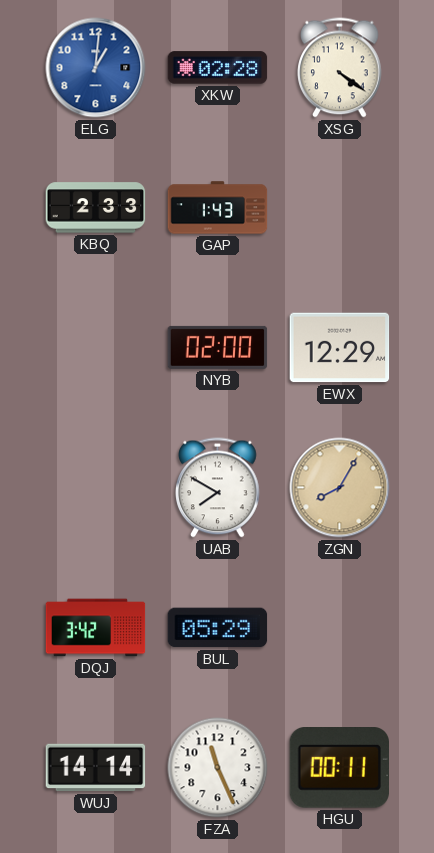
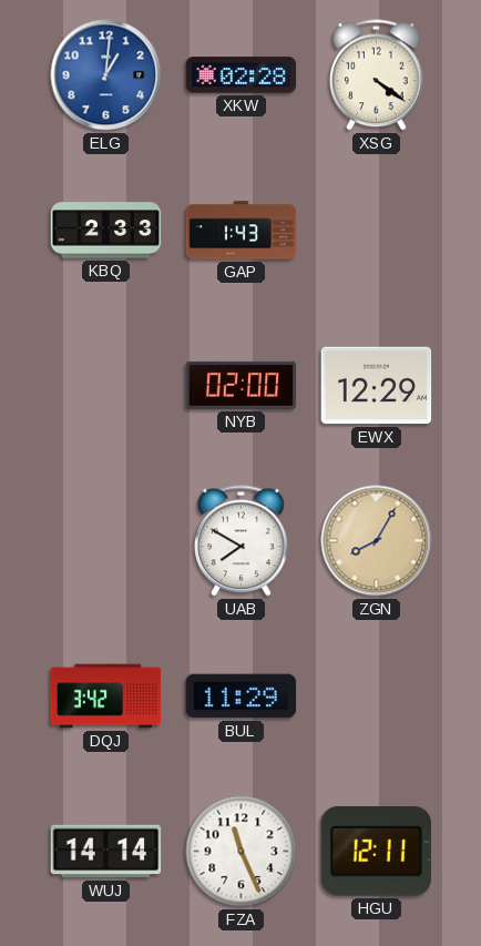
BUL: 05:29 -> 11:29 (242, 696)
HGU: 00:11 -> 12:11 (376, 852)
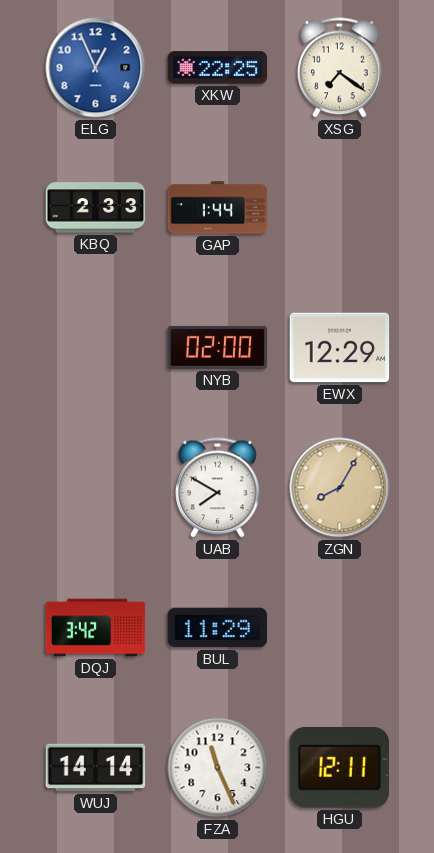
ELG: 1:01 -> 12:56 (96, 68)
XKW: 02:28 -> 22:25 (218, 68)
XSG: 4:21 -> 7:21 (340, 68)
GAP: 1:43 -> 1:44 (218, 208)
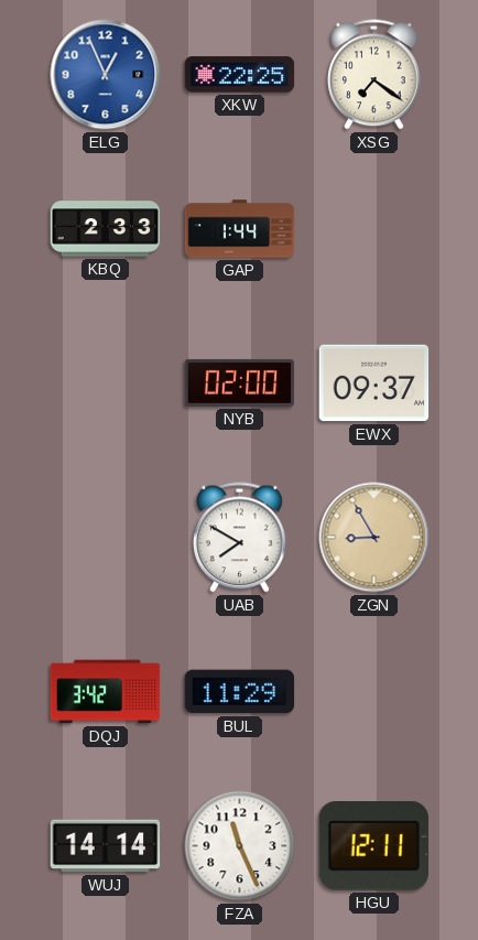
EWX: 12:29 -> 09:37 (374, 383)
ZGN: 8:05 -> 8:55 (374, 538)
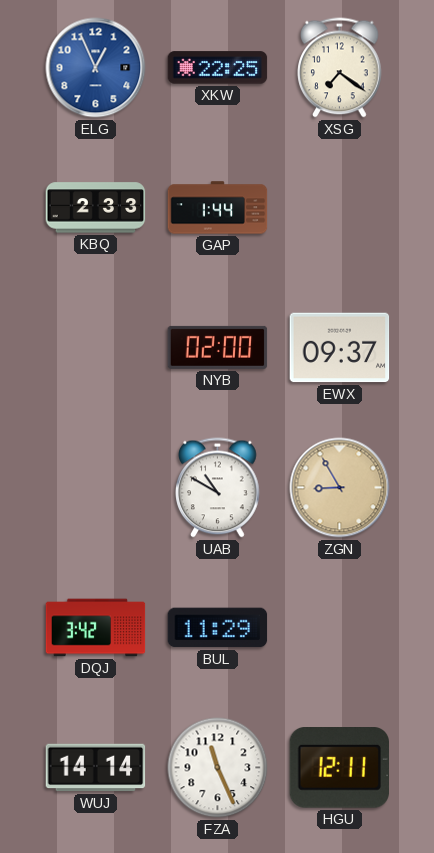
UAB: 7:50 -> 10:50 (218, 488)
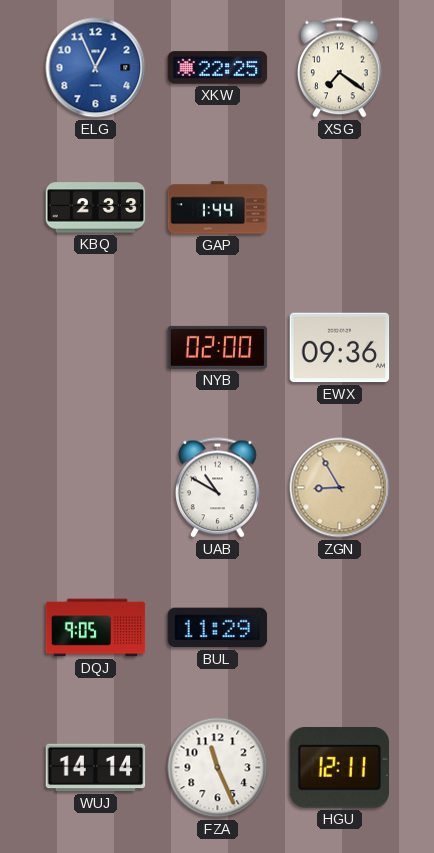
EWX: 09:37 -> 09:36 (340, 348)
DQJ: 3:42 -> 9:05 (96, 628)
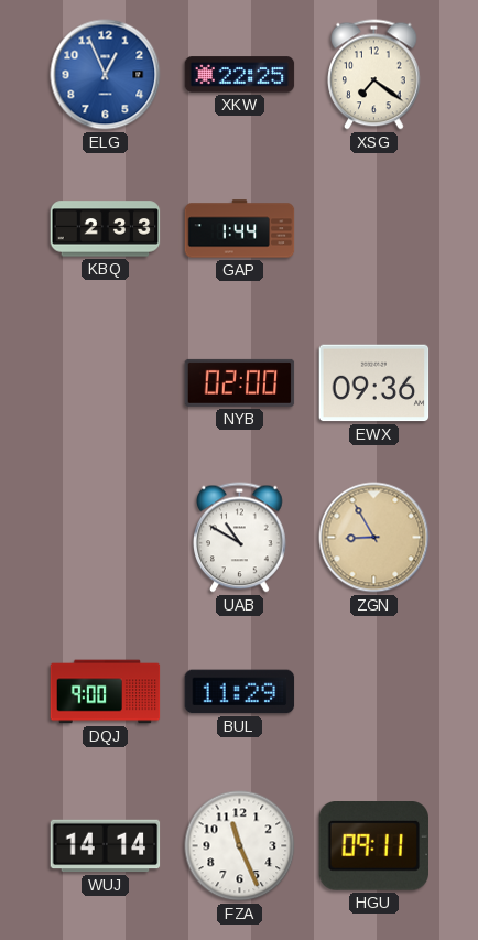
DQJ: 9:05 -> 9:00 (106, 692)
HGU: 12:11 -> 09:11 (373, 846)
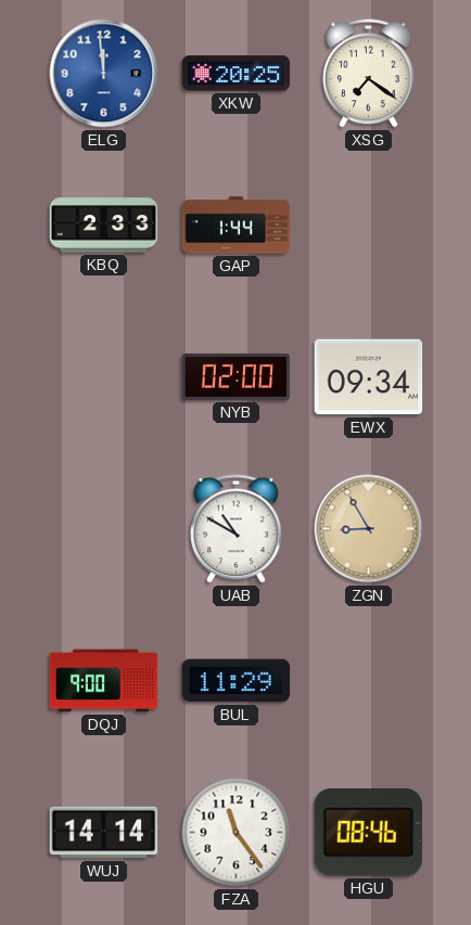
ELG: 12:56 -> 11:59 (104, 74)
XKW: 22:25 -> 20:25 (237, 74)
EWX: 09:36 -> 09:34 (369, 377)
FZA: 11:26 -> 11:24 (237, 833)
HGU: 09:11 -> 08:46 (368, 833)
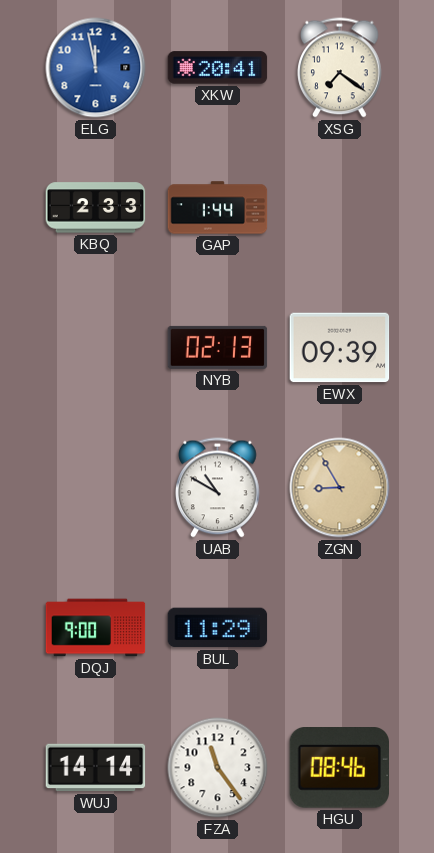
ELG: 11:59 -> 11:58 (96, 68)
XKW: 20:25 -> 20:41 (218, 68)
NYB: 02:00 -> 02:13 (218, 347)
EWX: 09:34 -> 09:39 (340, 348)
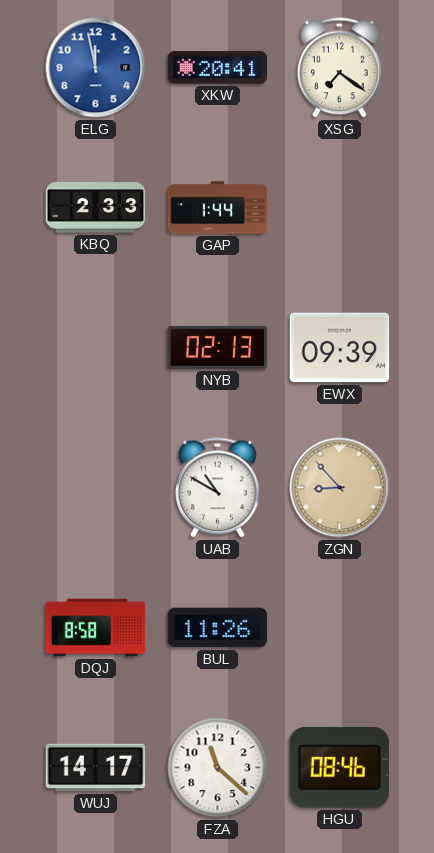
ZGN: 8:55 -> 8:53 (340, 488)
DQJ: 9:00 -> 8:58 (96, 628)
BUL: 11:29 -> 11:26 (218, 628)
WUJ: 14:14 -> 14:17 (96, 768)
FZA: 11:24 -> 11:22 (218, 768)
